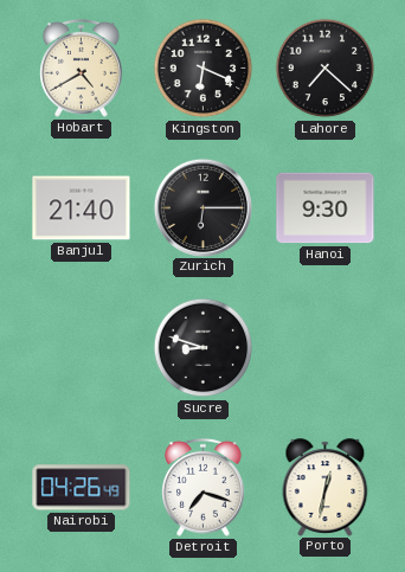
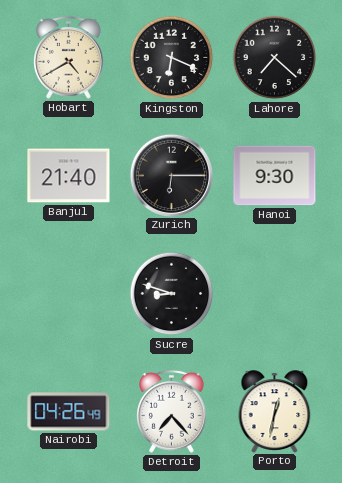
Detroit: 7:18 -> 7:23 (172, 411)
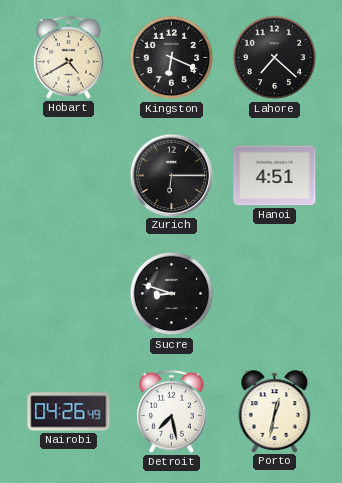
Banjul: 21:40 -> none (69, 176)
Hanoi: 9:30 -> 4:51 (275, 176)
Detroit: 7:23 -> 7:28 (172, 411)
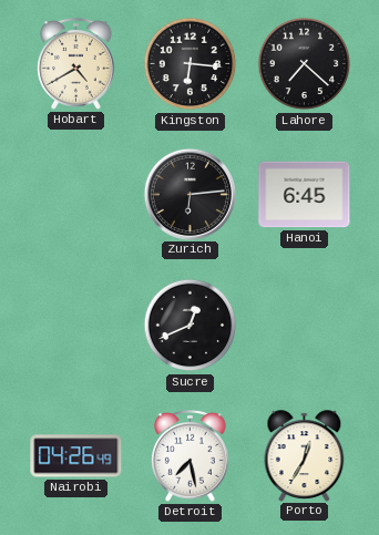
Kingston: 6:19 -> 6:16 (191, 64)
Zurich: 6:15 -> 6:14 (189, 194)
Hanoi: 4:51 -> 6:45 (305, 195)
Sucre: 8:48 -> 12:41 (191, 326)
Porto: 12:32 -> 12:35 (305, 455)
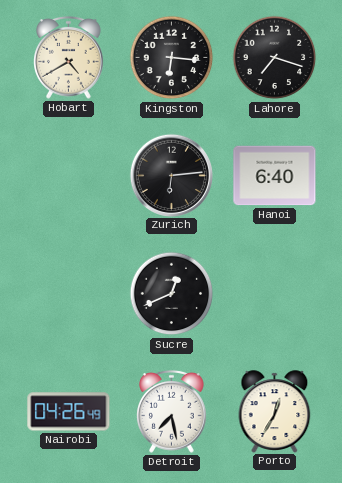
Lahore: 7:22 -> 7:18 (275, 58)
Hanoi: 6:45 -> 6:40 (275, 176)
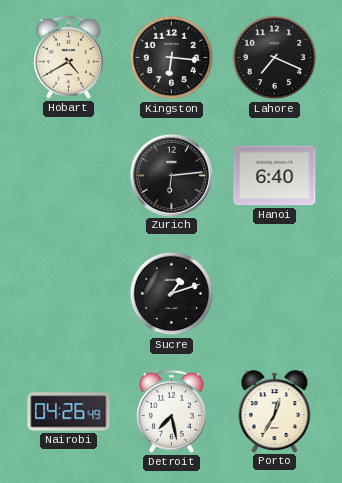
Lahore: 7:18 -> 7:19 (275, 58)
Sucre: 12:41 -> 1:12 (172, 294)
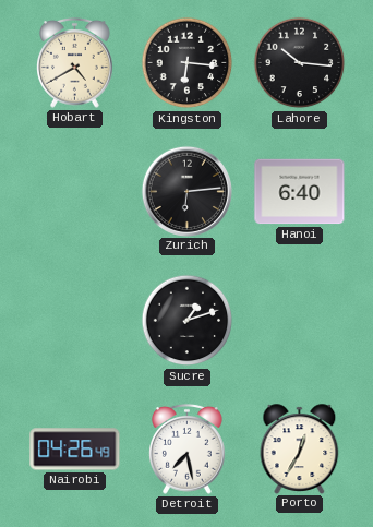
Lahore: 7:19 -> 10:16 (300, 63)
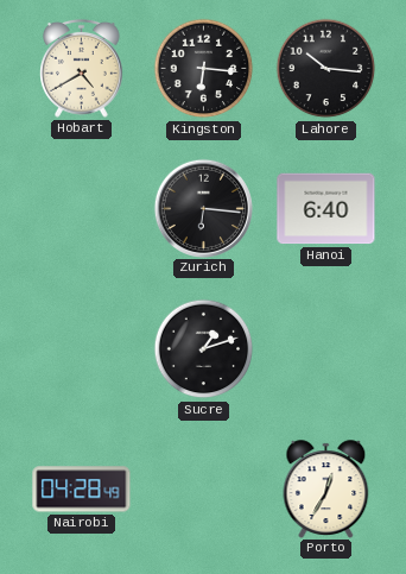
Zurich: 6:14 -> 6:16 (203, 208)
Nairobi: 04:26 -> 04:28 (82, 490)
Detroit: 7:28 -> none (188, 448)
